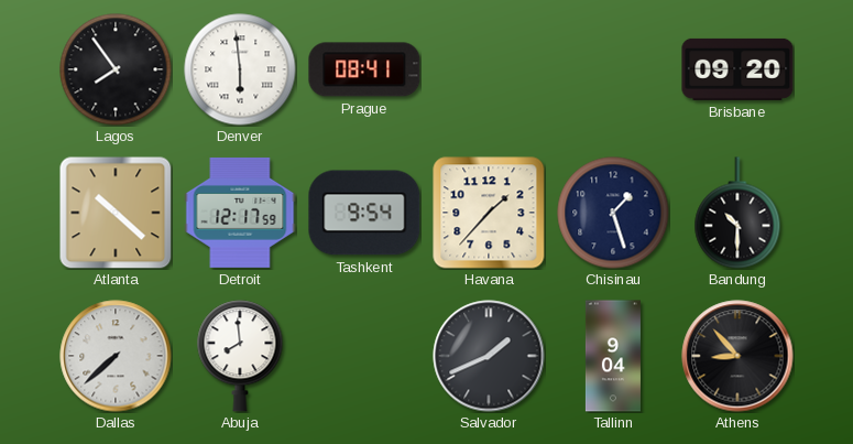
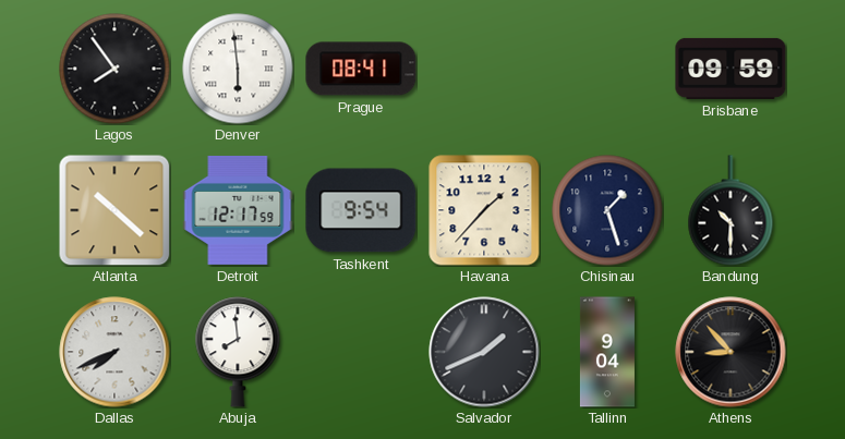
Brisbane: 09:20 -> 09:59 (731, 69)
Dallas: 7:38 -> 7:41 (114, 352)
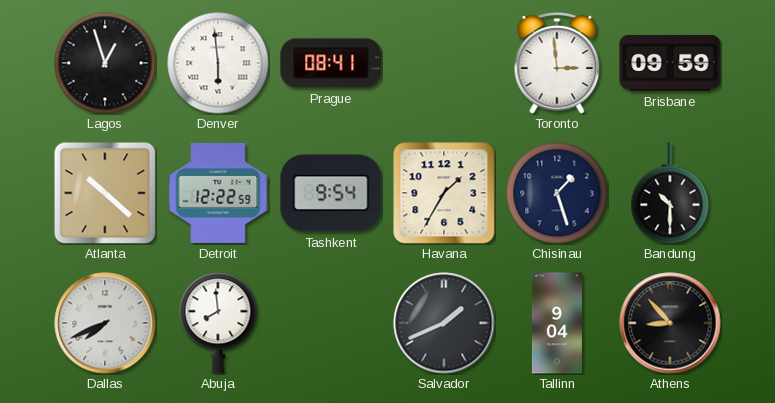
Lagos: 7:54 -> 12:57 (105, 63)
Toronto: none -> 2:59 (557, 63)
Detroit: 12:17 -> 12:22 (218, 193)
Havana: 1:37 -> 1:35 (444, 193)
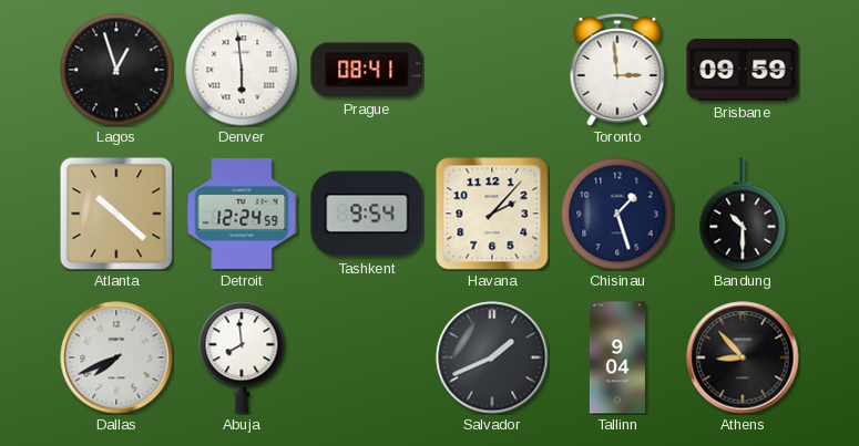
Detroit: 12:22 -> 12:24 (242, 214)
Havana: 1:35 -> 2:07 (492, 214)
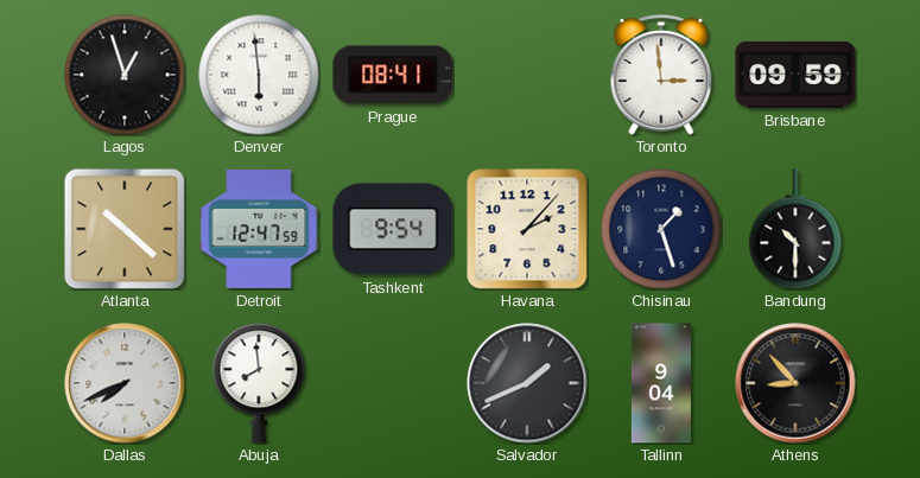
Detroit: 12:24 -> 12:47 (259, 229)
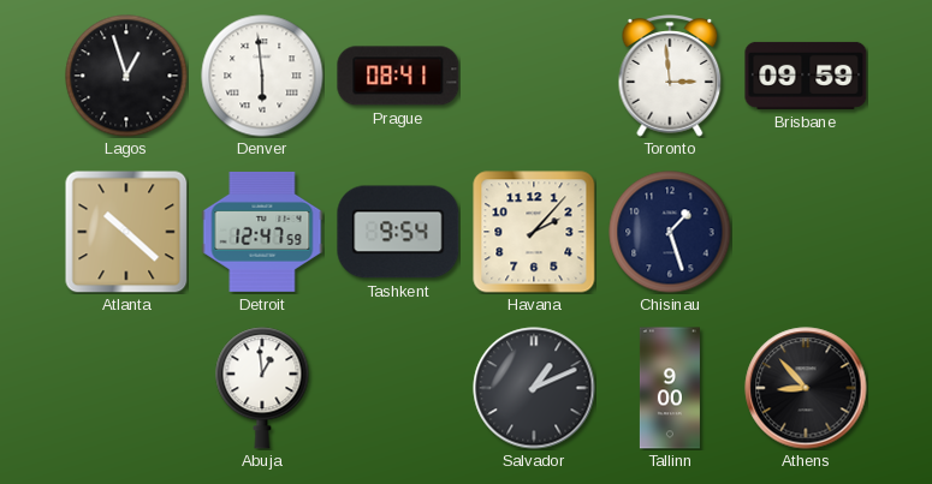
Bandung: 10:30 -> none (795, 229)
Dallas: 7:41 -> none (125, 383)
Abuja: 7:59 -> 12:59 (262, 388)
Salvador: 1:41 -> 1:11 (534, 388)
Tallinn: 9:04 -> 9:00 (670, 388)
